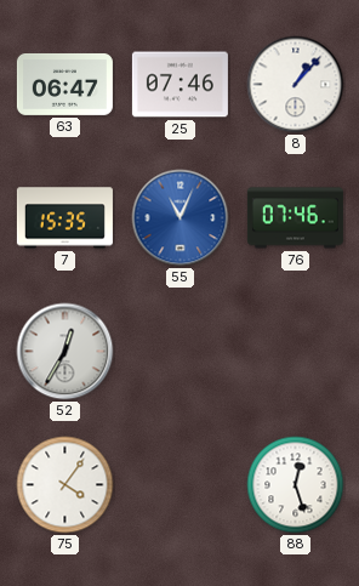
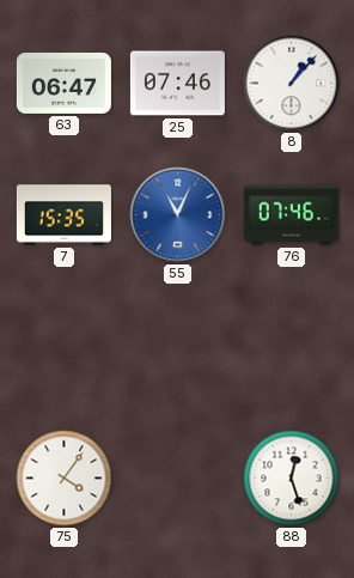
52: 12:35 -> none (65, 352)
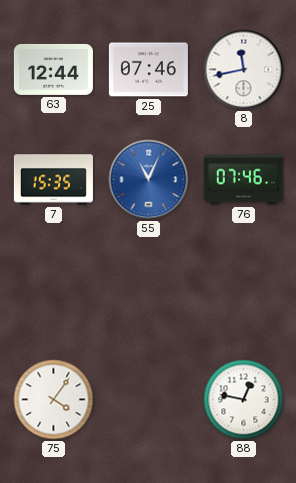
63: 06:47 -> 12:44 (53, 69)
8: 1:07 -> 11:43 (244, 70)
88: 12:27 -> 12:47 (244, 400)
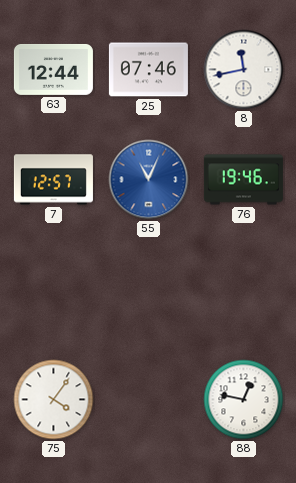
7: 15:35 -> 12:57 (53, 180)
76: 07:46 -> 19:46 (243, 180)
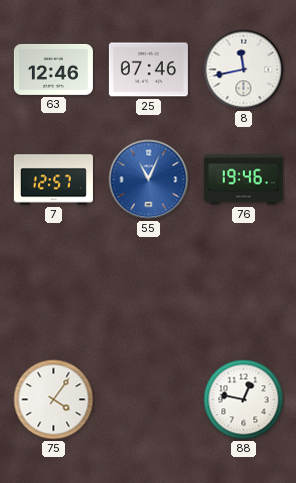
63: 12:44 -> 12:46 (53, 69)
